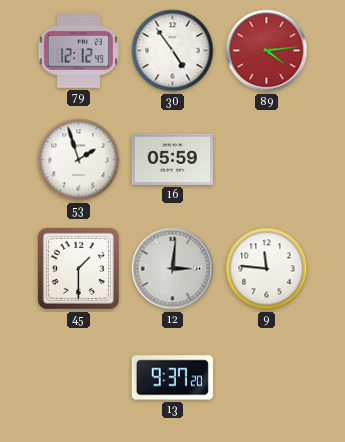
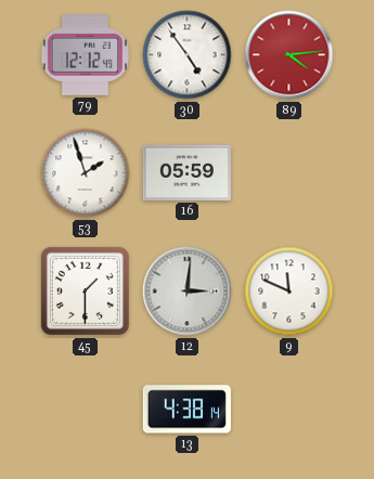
9: 11:46 -> 11:49 (289, 292)
13: 9:37 -> 4:38 (186, 410)
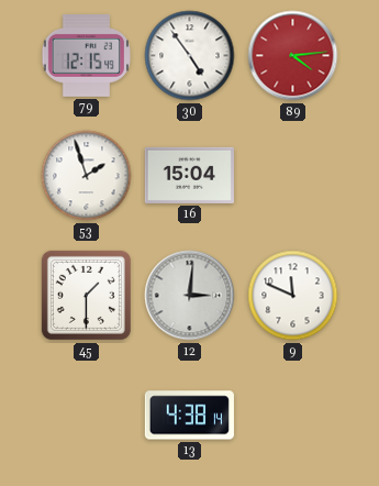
79: 12:12 -> 12:15 (86, 56)
16: 05:59 -> 15:04 (189, 175)
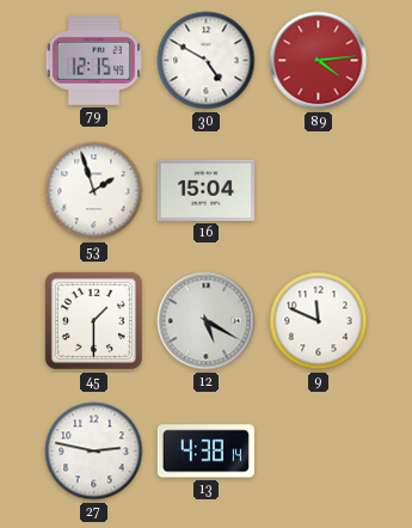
30: 4:54 -> 4:50 (207, 61)
12: 3:01 -> 5:20 (207, 321)
27: none -> 2:47 (94, 452)
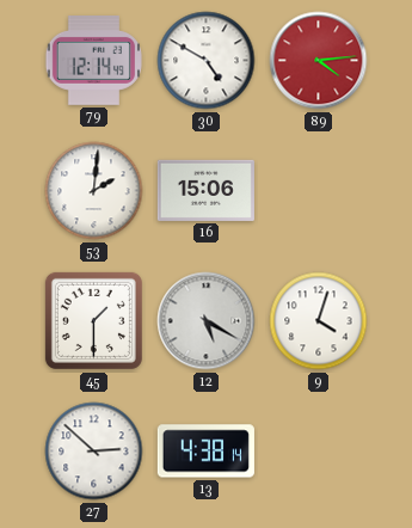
79: 12:15 -> 12:14 (93, 61)
53: 1:57 -> 2:01 (94, 191)
16: 15:04 -> 15:06 (205, 190)
9: 11:49 -> 4:03 (319, 321)
27: 2:47 -> 2:52 (94, 452)
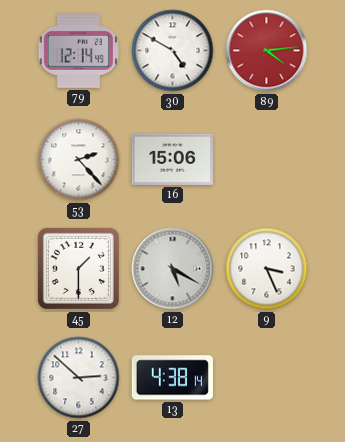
53: 2:01 -> 2:23 (79, 160)
9: 4:03 -> 3:26 (267, 269)
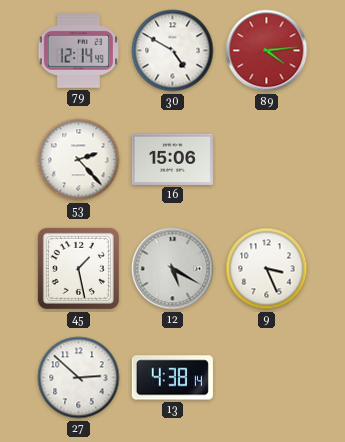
45: 1:30 -> 1:28 (78, 268)
